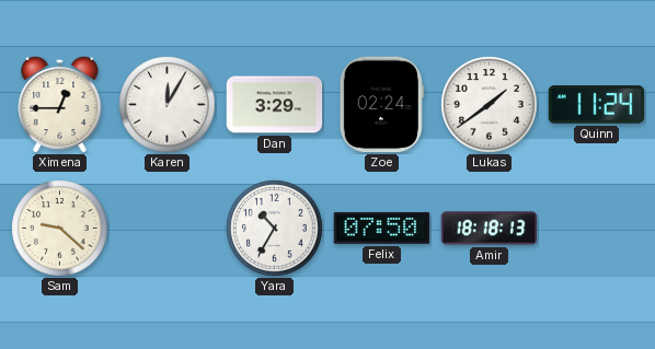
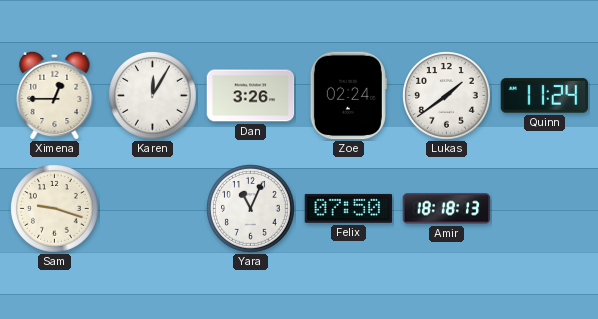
Dan: 3:29 -> 3:26 (251, 96)
Sam: 9:22 -> 9:18 (55, 209)
Yara: 10:35 -> 11:04 (251, 209)
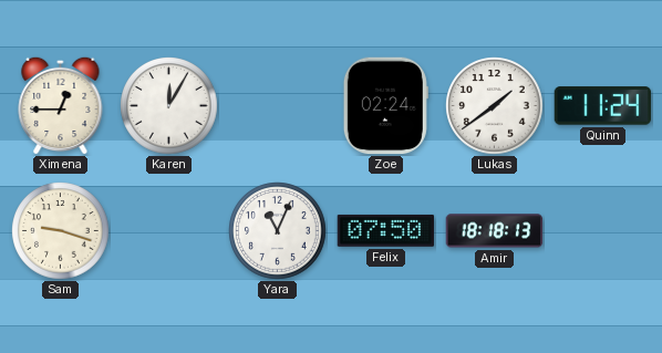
Dan: 3:26 -> none (251, 96)
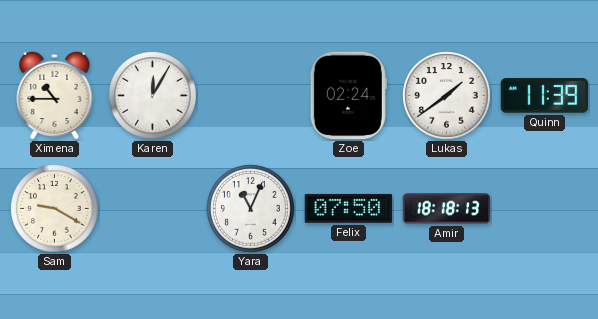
Ximena: 12:45 -> 10:45 (55, 95)
Quinn: 11:24 -> 11:39 (545, 96)
Sam: 9:18 -> 9:20 (55, 209)
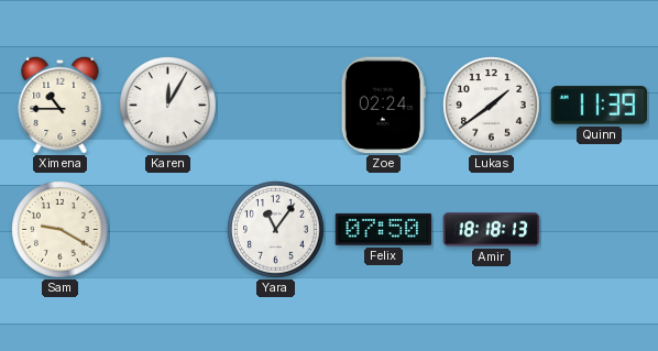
Yara: 11:04 -> 11:06 (276, 230)
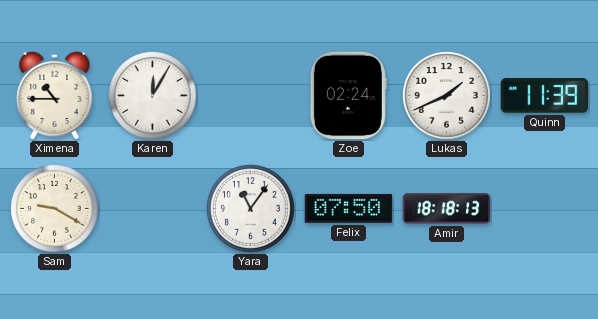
Lukas: 1:39 -> 1:41 (447, 96)
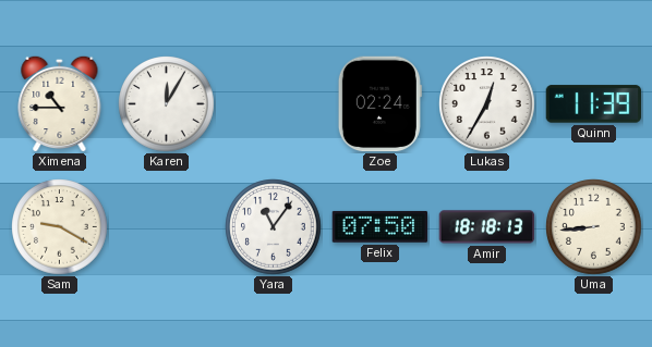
Lukas: 1:41 -> 12:35 (487, 104)
Uma: none -> 8:44 (594, 227)
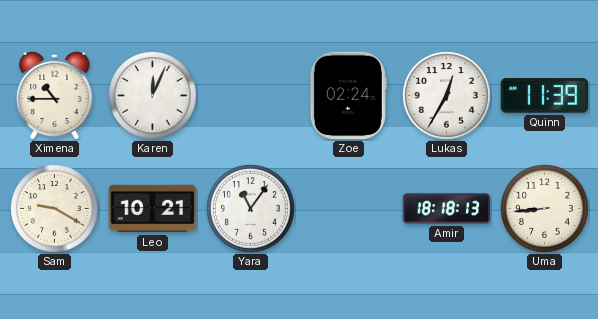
Karen: 12:05 -> 12:04 (153, 96)
Leo: none -> 10:21 (153, 209)
Felix: 07:50 -> none (381, 226)
